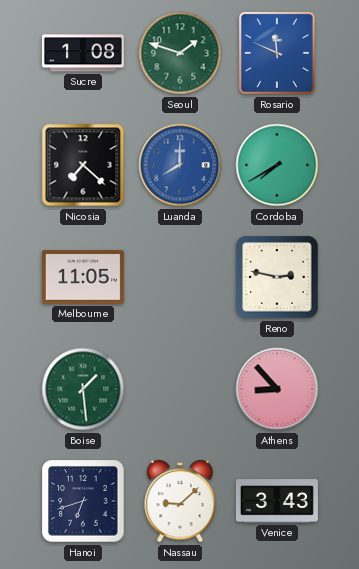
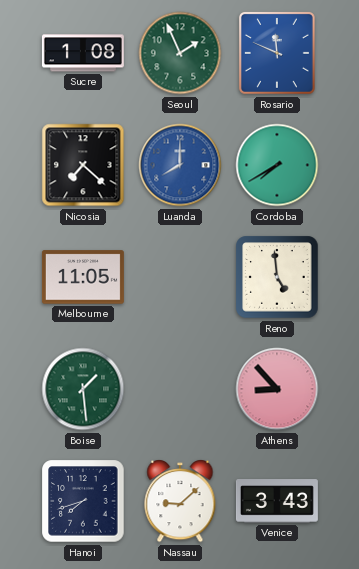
Seoul: 1:48 -> 1:56 (180, 53)
Reno: 2:47 -> 4:59 (277, 277)
Hanoi: 6:42 -> 7:42 (83, 501)
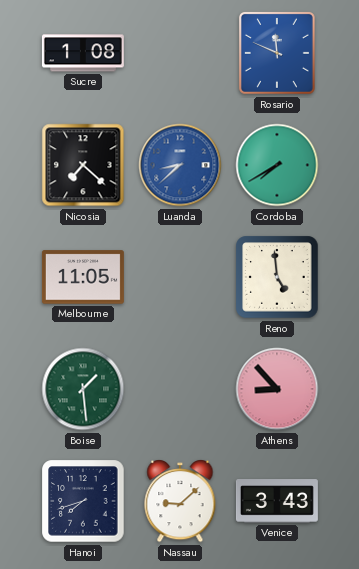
Seoul: 1:56 -> none (180, 53)
Luanda: 8:00 -> 8:38 (180, 165)
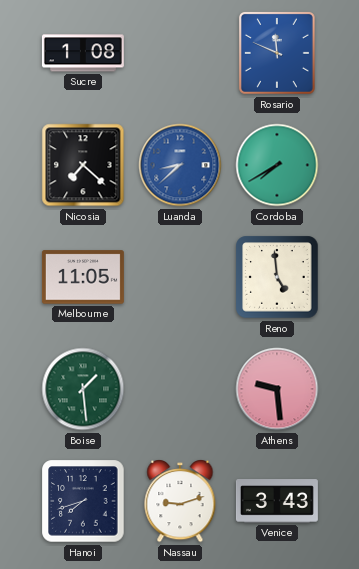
Athens: 8:53 -> 9:29 (277, 389)
Nassau: 9:08 -> 9:12 (180, 501)
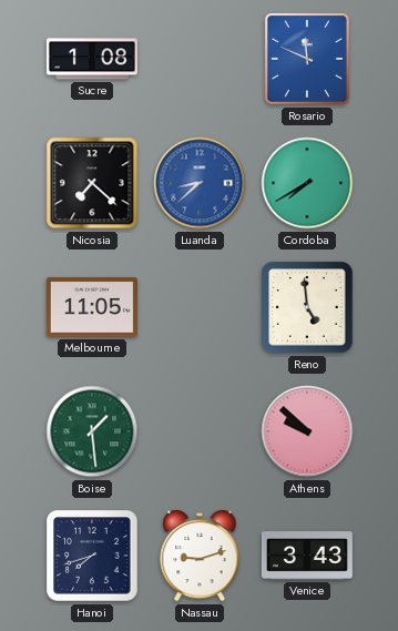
Athens: 9:29 -> 9:52 (307, 431)
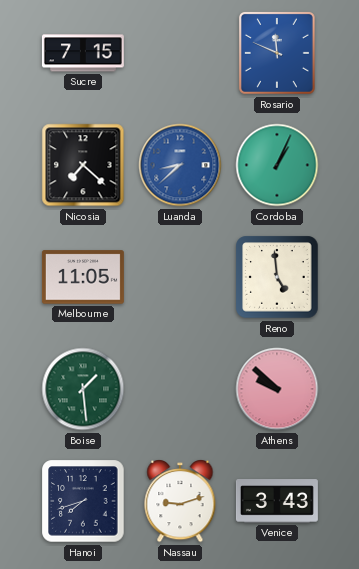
Sucre: 1:08 -> 7:15 (83, 53)
Cordoba: 7:40 -> 1:04 (277, 165)
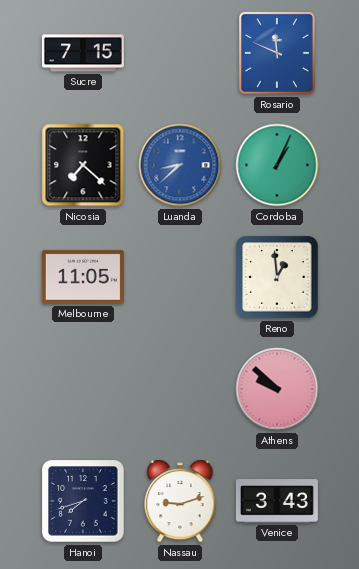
Reno: 4:59 -> 12:59 (277, 277)
Boise: 1:29 -> none (83, 389)
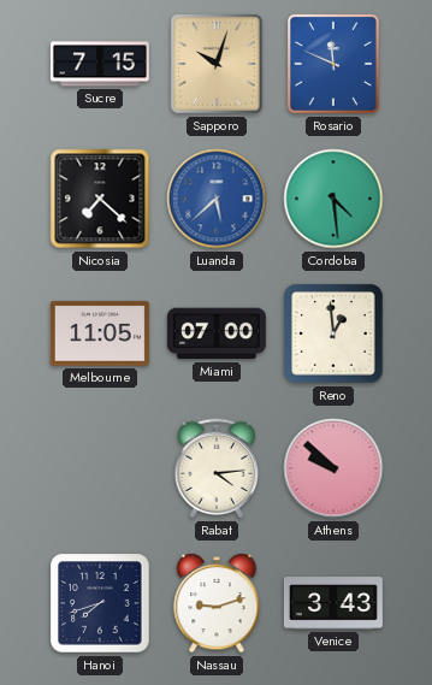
Sapporo: none -> 10:03 (217, 64)
Luanda: 8:38 -> 5:38 (217, 199)
Cordoba: 1:04 -> 4:29 (333, 199)
Miami: none -> 07:00 (217, 333)
Rabat: none -> 4:14 (217, 468)
